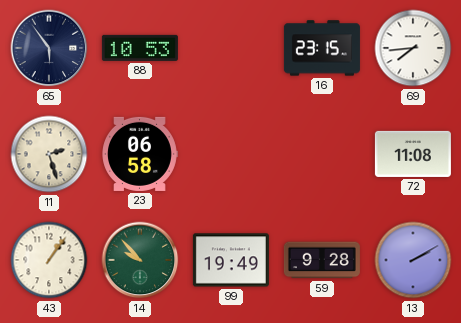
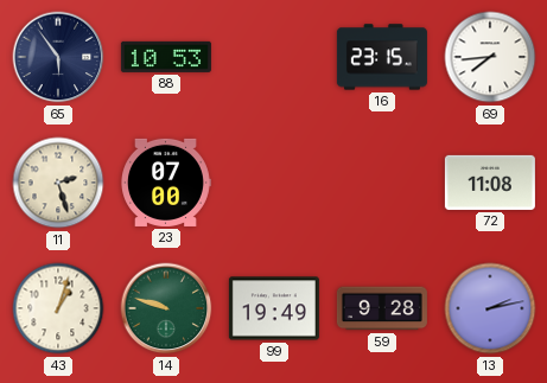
23: 06:58 -> 07:00 (166, 183)
43: 1:06 -> 1:03 (58, 308)
14: 9:53 -> 9:48 (166, 308)
13: 2:10 -> 2:13 (490, 308)
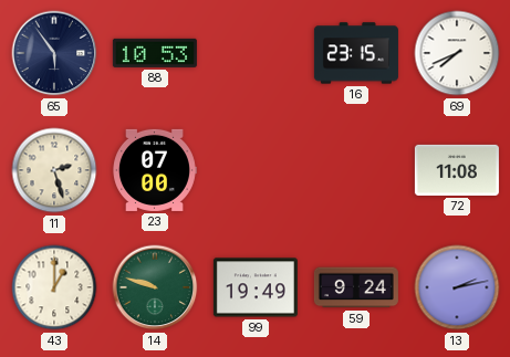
69: 7:44 -> 7:41 (457, 53)
43: 1:03 -> 1:00 (54, 287)
59: 9:28 -> 9:24 (356, 287)
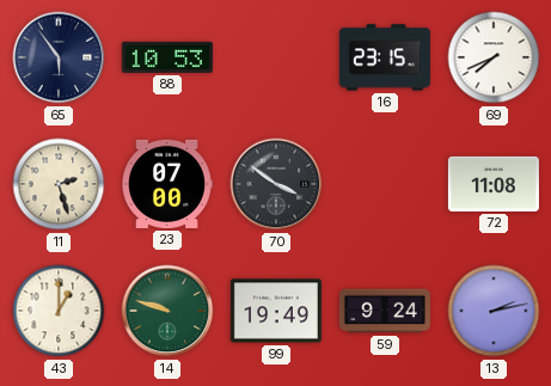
70: none -> 3:51 (276, 184)
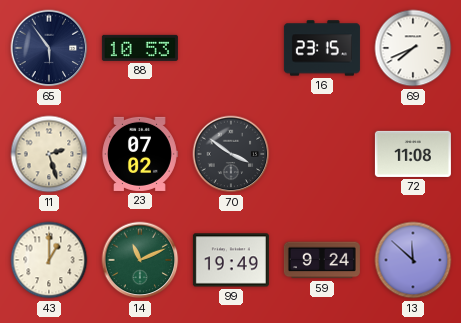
23: 07:00 -> 07:02 (140, 154)
14: 9:48 -> 11:11 (140, 260)
13: 2:13 -> 11:52 (413, 260)
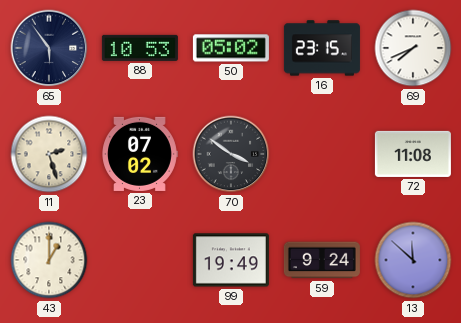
50: none -> 05:02 (231, 48)
14: 11:11 -> none (140, 260)
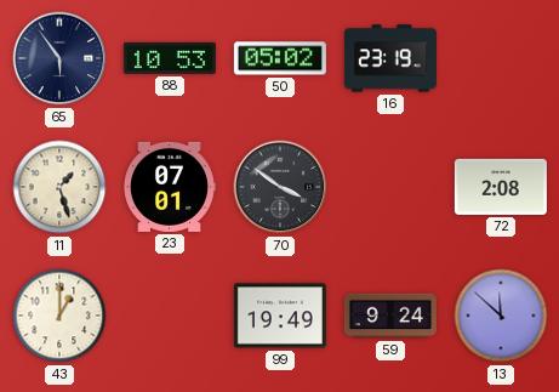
16: 23:15 -> 23:19 (390, 58)
69: 7:41 -> none (413, 48)
11: 2:27 -> 1:27 (59, 187)
23: 07:02 -> 07:01 (170, 187)
72: 11:08 -> 2:08 (501, 187)
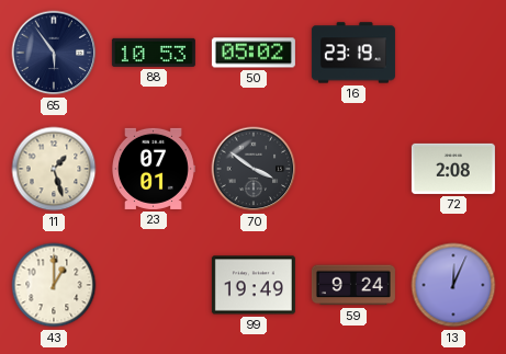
13: 11:52 -> 12:04 (453, 285)
